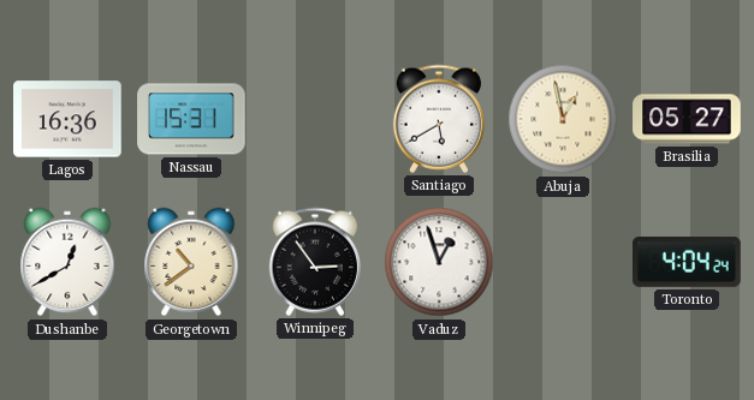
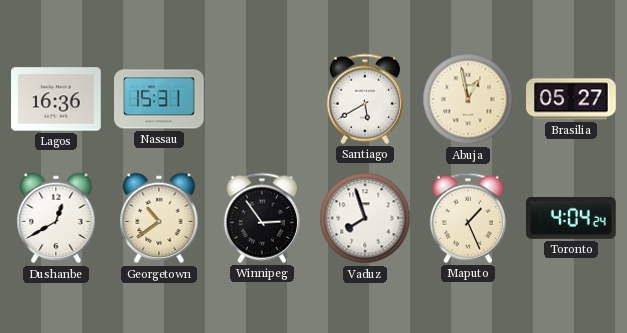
Vaduz: 12:57 -> 7:57 (365, 218)
Maputo: none -> 1:26 (468, 218)
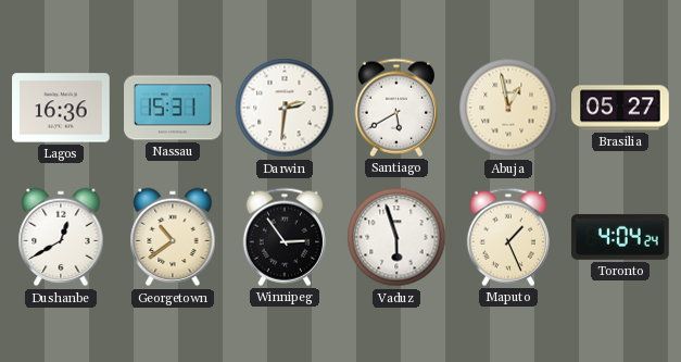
Darwin: none -> 2:31 (285, 108)
Vaduz: 7:57 -> 5:57 (396, 237)
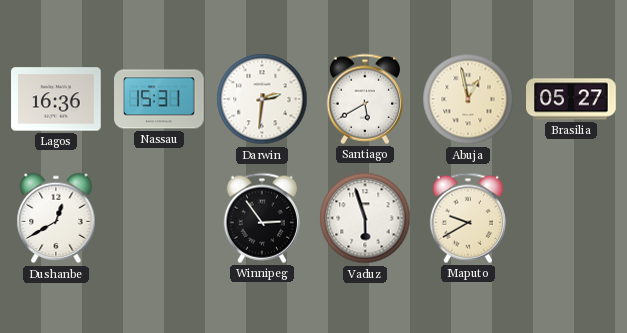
Georgetown: 10:39 -> none (173, 237)
Maputo: 1:26 -> 9:40 (468, 218)
Toronto: 4:04 -> none (620, 237)
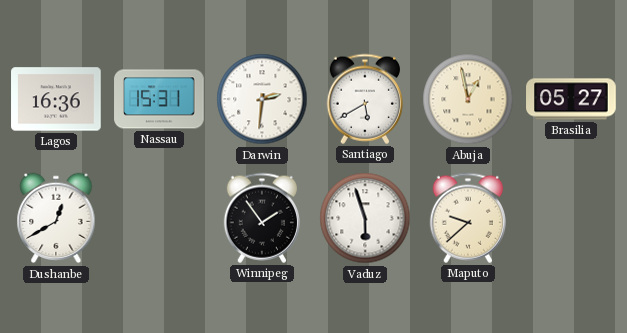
Winnipeg: 2:54 -> 1:54 (262, 218)
Maputo: 9:40 -> 9:38 (468, 218)
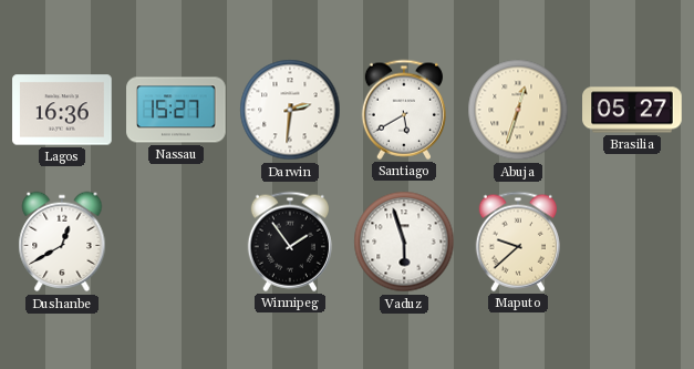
Nassau: 15:31 -> 15:27 (176, 110)
Abuja: 12:58 -> 12:33 (518, 110)
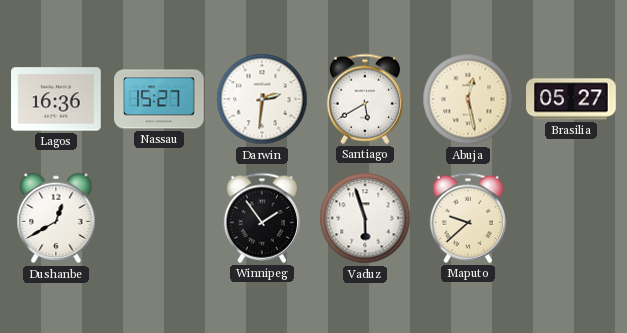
Abuja: 12:33 -> 12:28 (468, 99)
